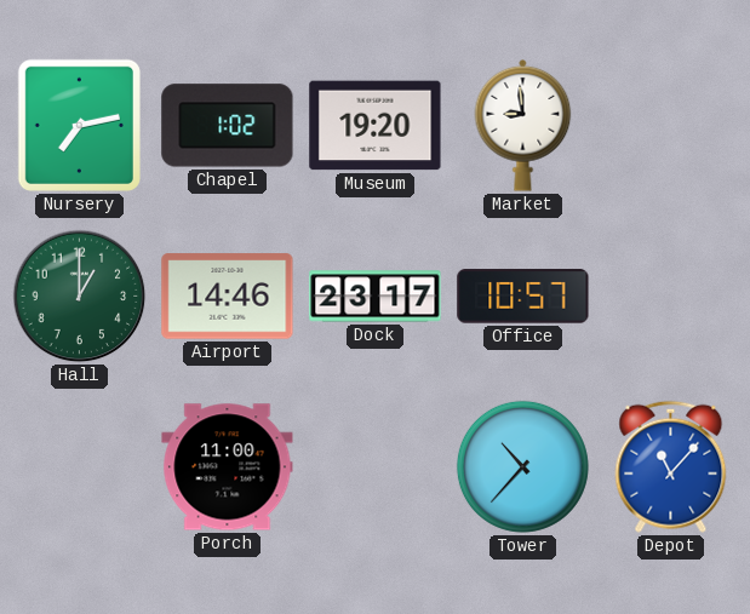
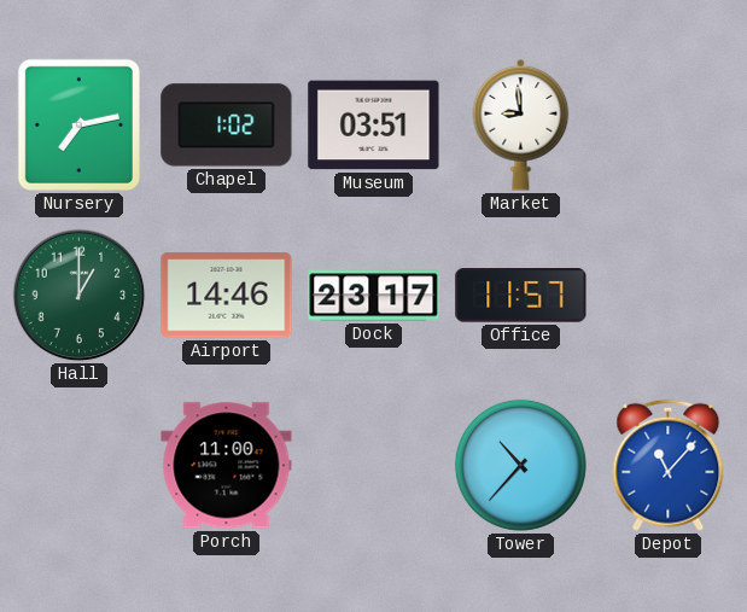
Museum: 19:20 -> 03:51 (374, 126)
Office: 10:57 -> 11:57 (521, 296)
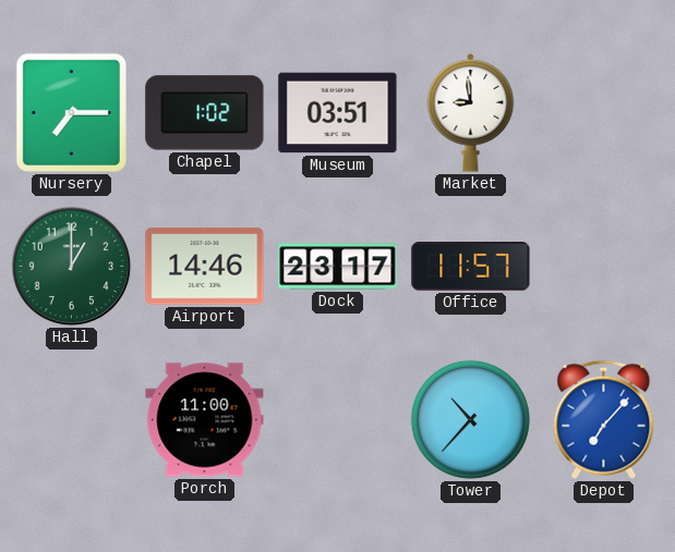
Nursery: 7:13 -> 7:15 (71, 112)
Depot: 11:07 -> 7:07 (604, 419)
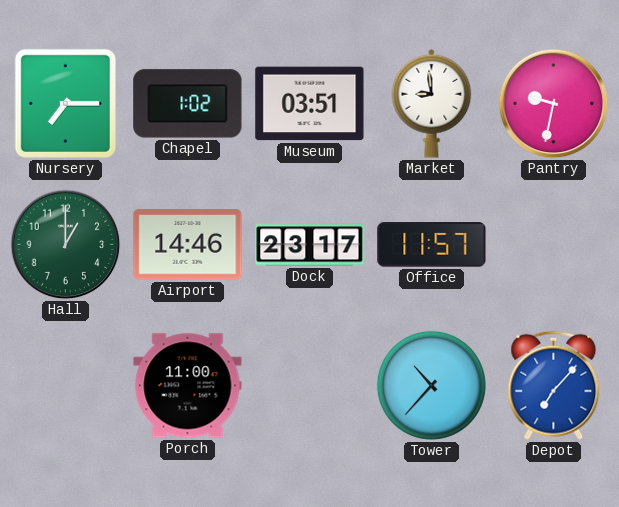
Pantry: none -> 9:32 (554, 104)
